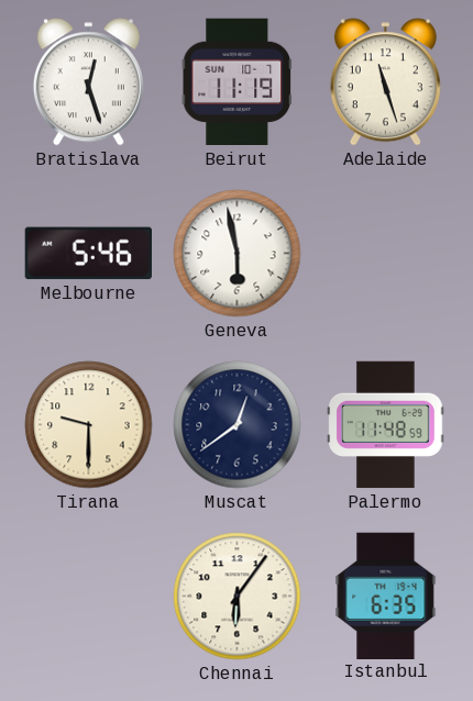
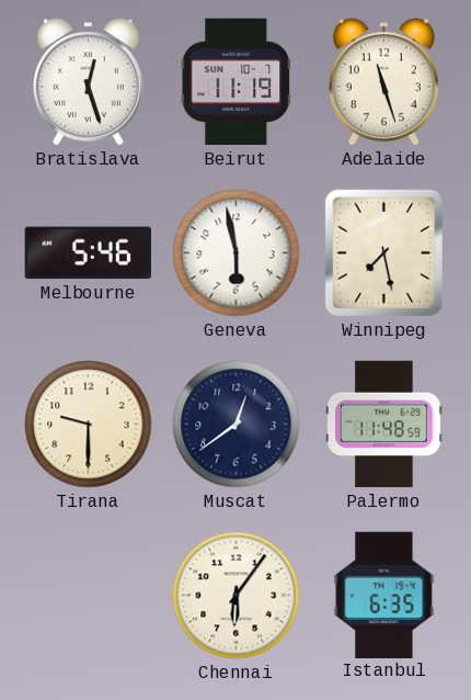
Winnipeg: none -> 7:28 (383, 252)
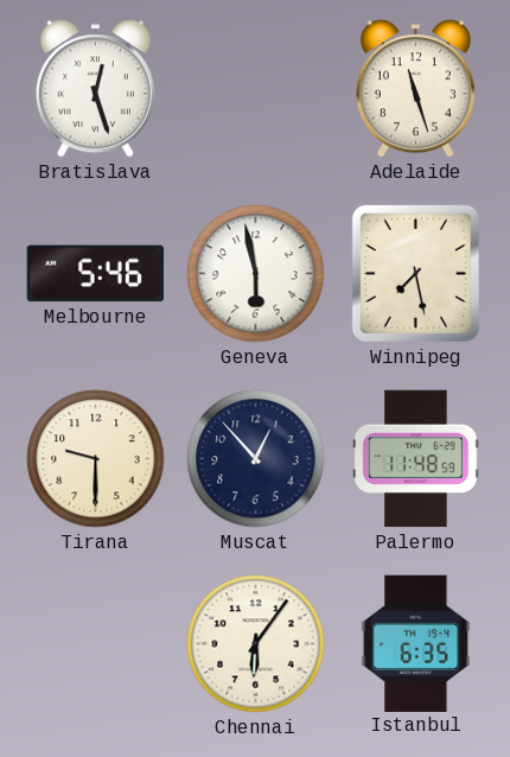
Beirut: 11:19 -> none (237, 82)
Muscat: 12:39 -> 12:53 (256, 459)
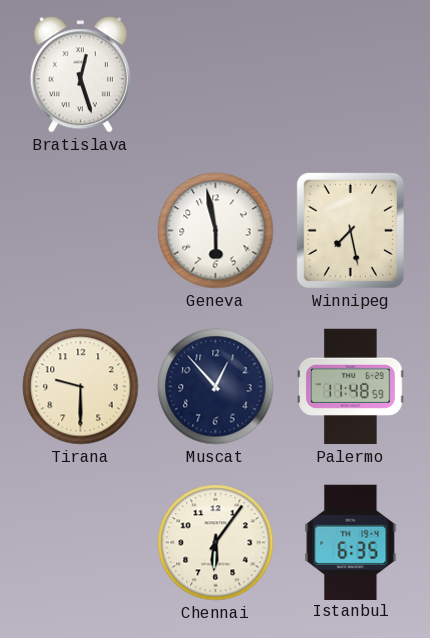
Adelaide: 11:27 -> none (415, 89)
Melbourne: 5:46 -> none (95, 274)
